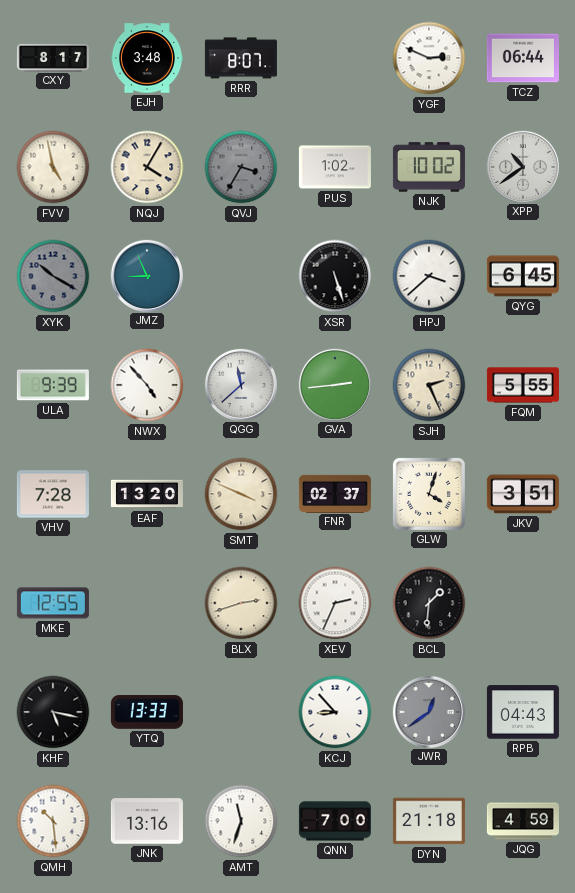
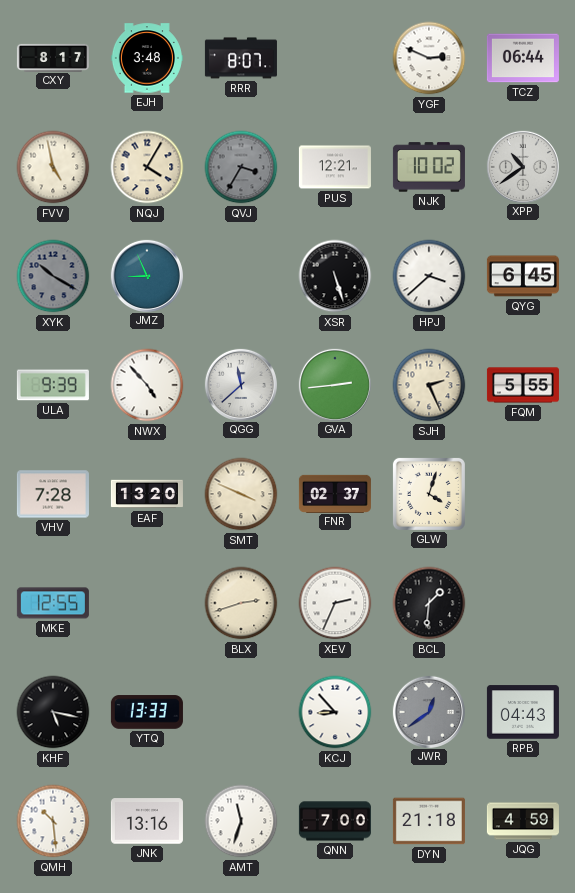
PUS: 1:02 -> 12:21 (335, 167)
JKV: 3:51 -> none (523, 494)
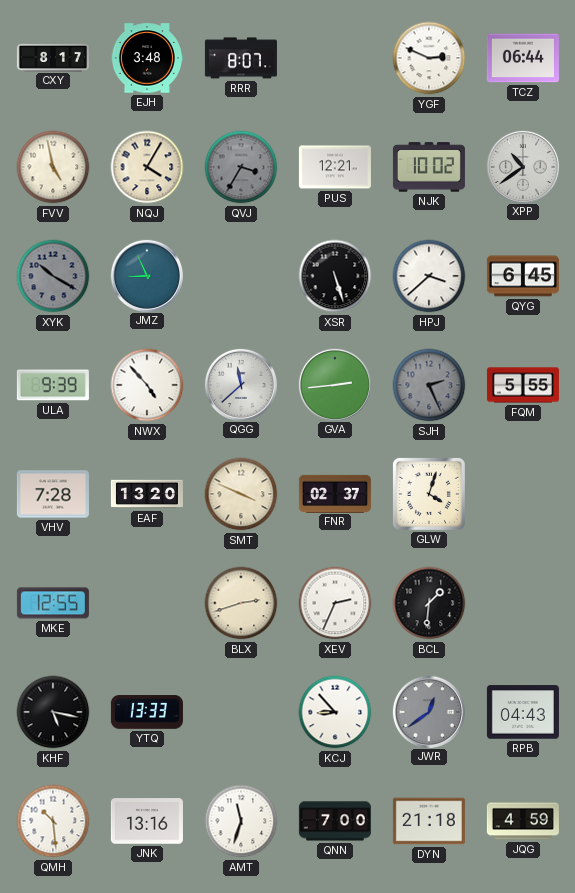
SJH dial: cream -> grey (429, 385)
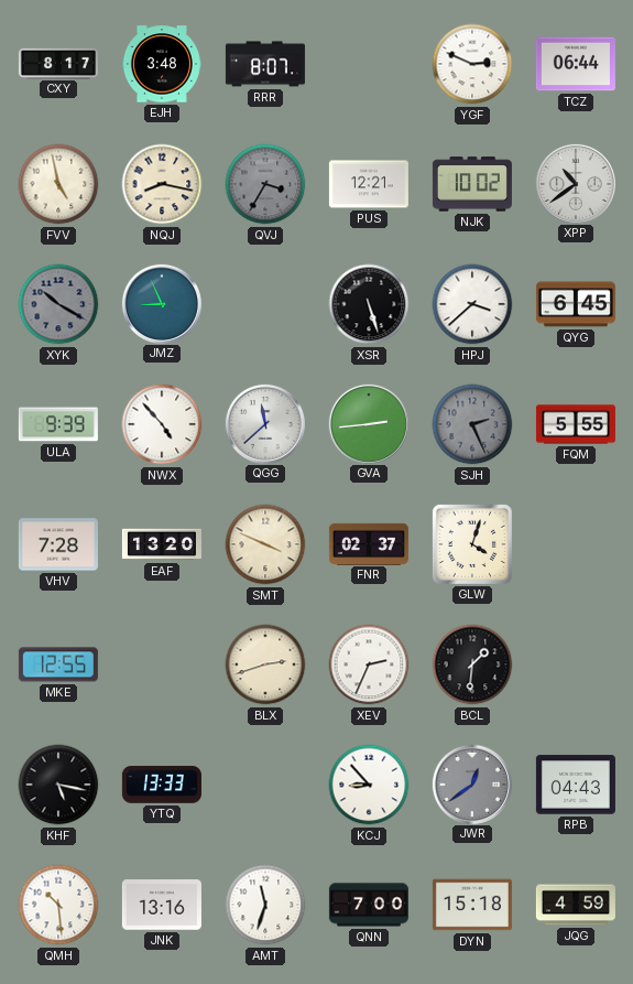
NQJ: 4:05 -> 8:17 (162, 184)
DYN: 21:18 -> 15:18 (472, 905)
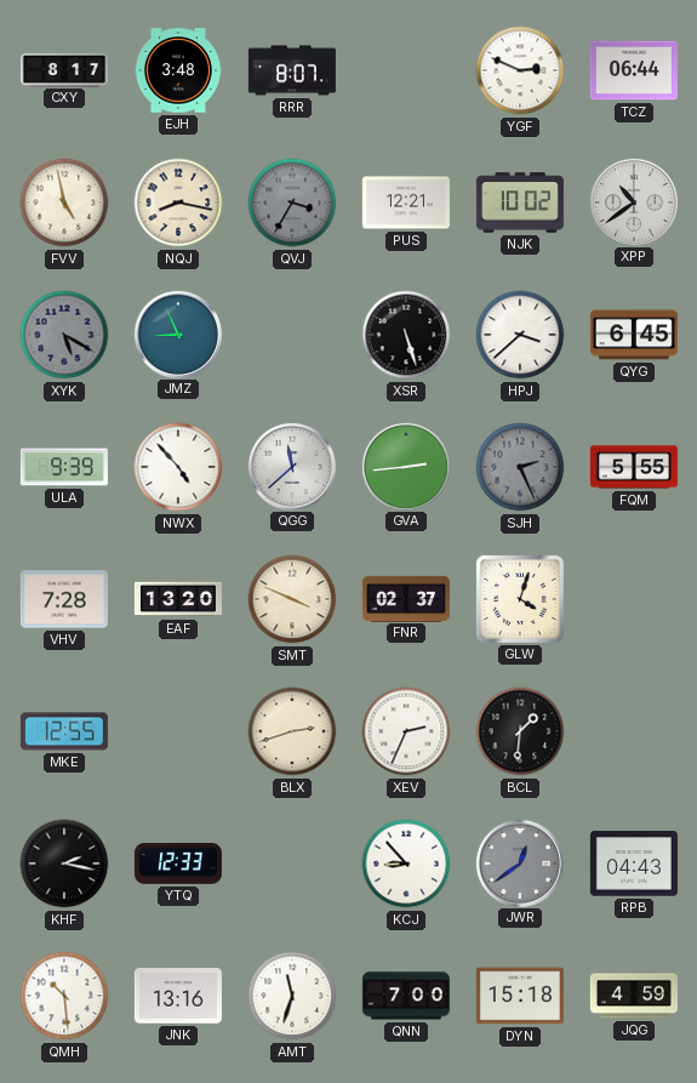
XYK: 10:20 -> 5:20 (64, 335)
KHF: 5:17 -> 2:17 (64, 863)
YTQ: 13:33 -> 12:33 (178, 863)
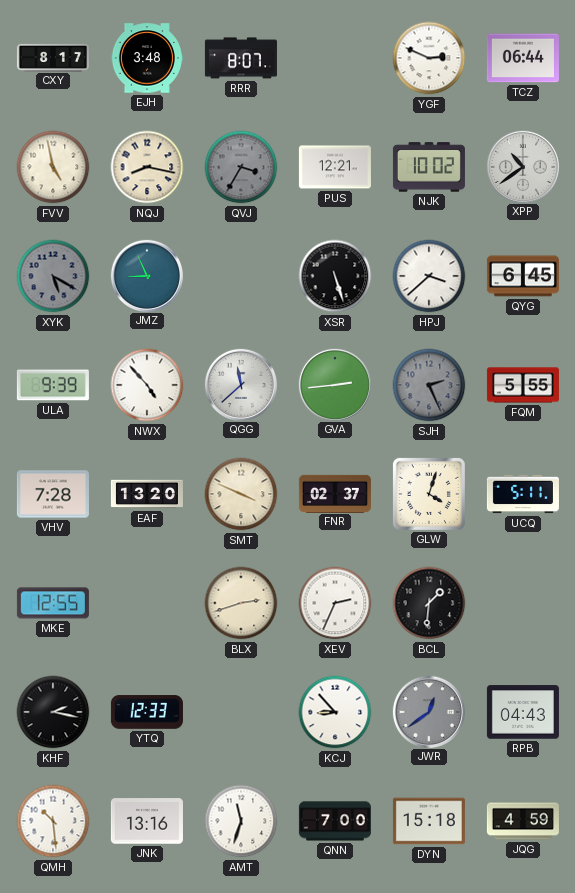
UCQ: none -> 5:11 (523, 494)
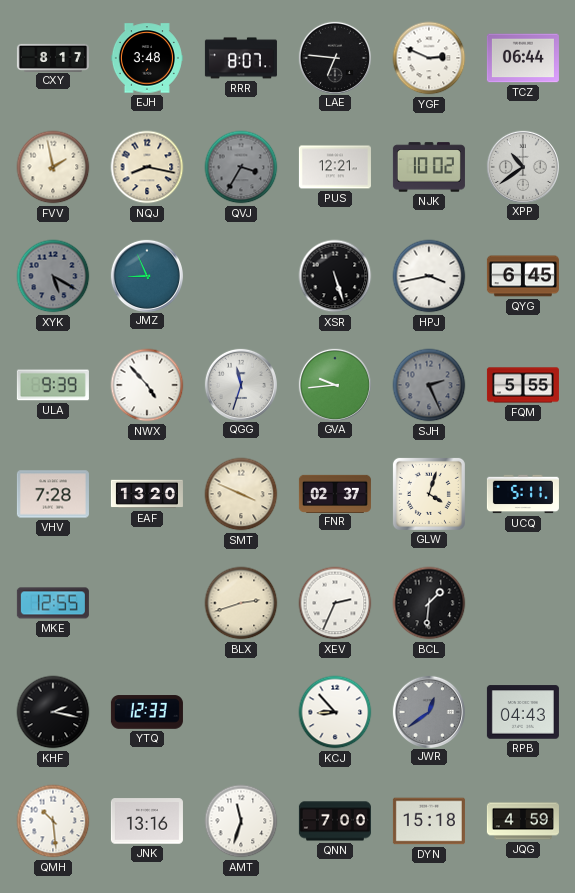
LAE: none -> 6:46 (334, 57)
FVV: 4:58 -> 1:58 (53, 167)
HPJ: 3:38 -> 3:43 (429, 276)
QGG: 11:38 -> 11:33 (240, 384)
GVA: 2:44 -> 9:44 (334, 384)
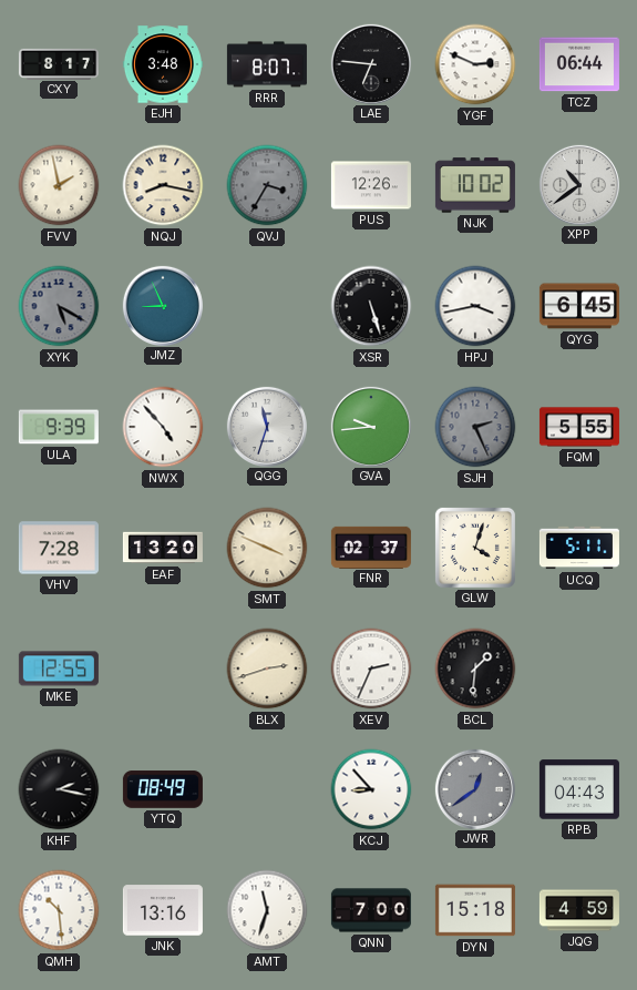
PUS: 12:21 -> 12:26 (371, 185)
YTQ: 12:33 -> 08:49 (163, 789)
